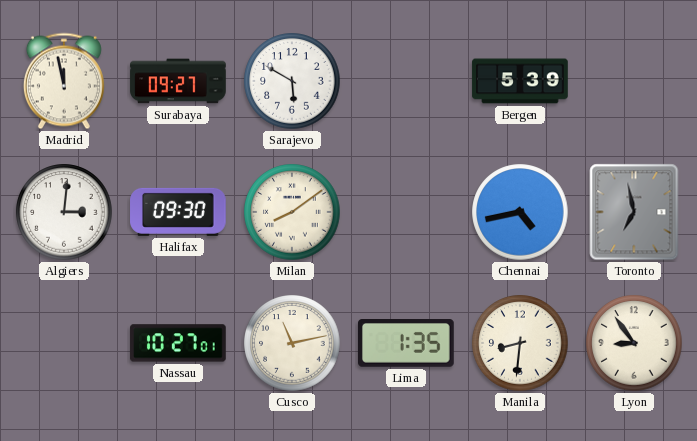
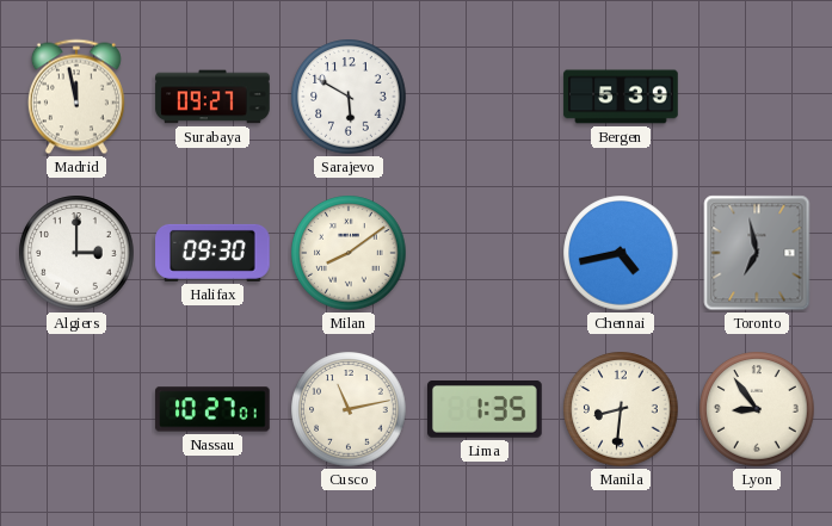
Algiers: 3:01 -> 3:00 (76, 253)
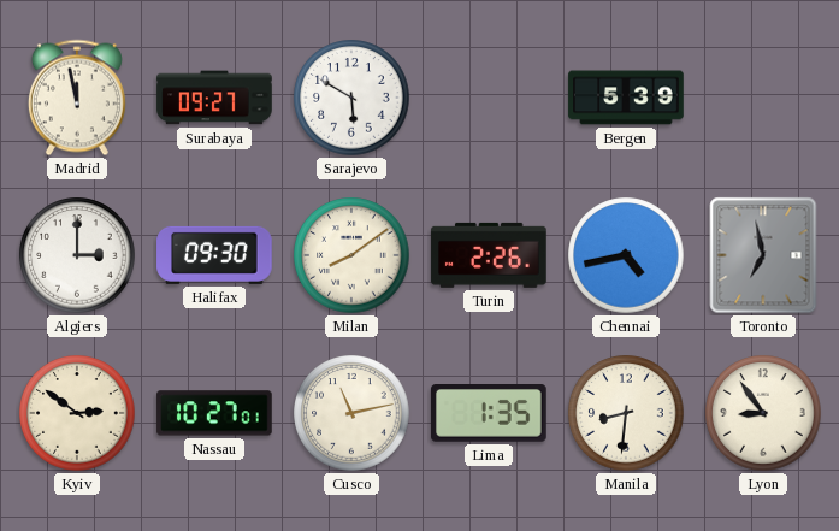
Turin: none -> 2:26 (489, 255)
Kyiv: none -> 2:51 (77, 413)
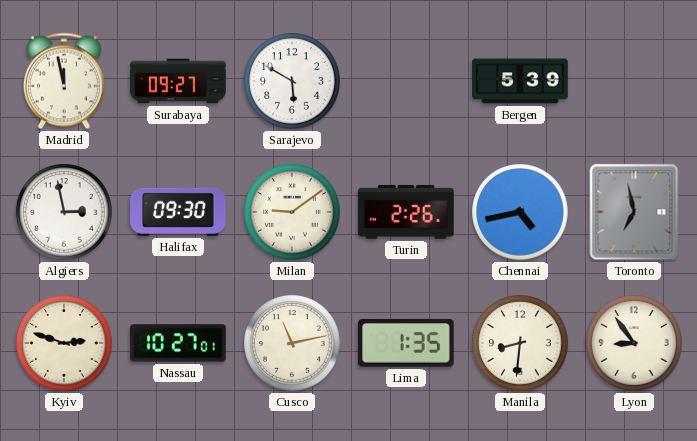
Algiers: 3:00 -> 2:58 (64, 212)
Milan: 8:09 -> 9:09 (292, 212)
Kyiv: 2:51 -> 2:48 (64, 343)
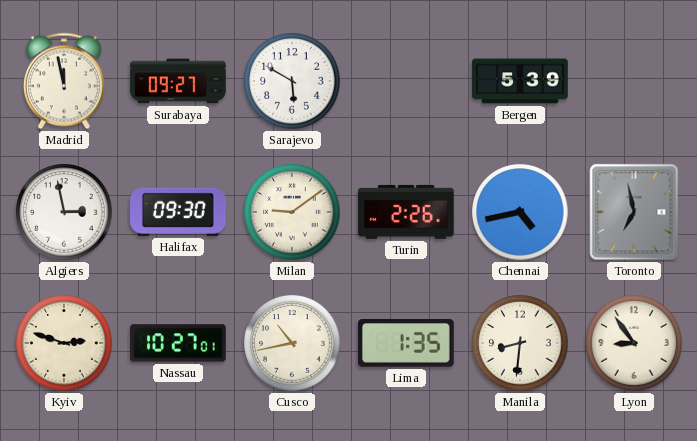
Cusco: 11:13 -> 10:43 (292, 343)
